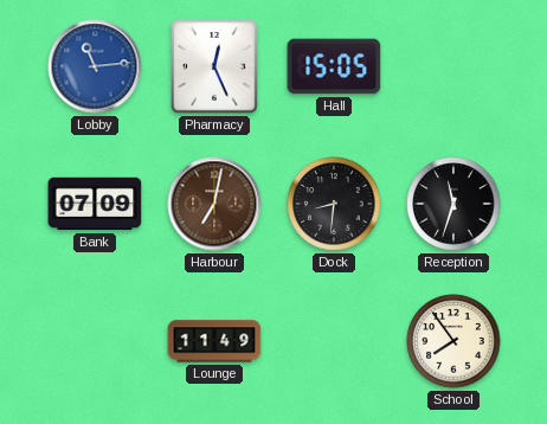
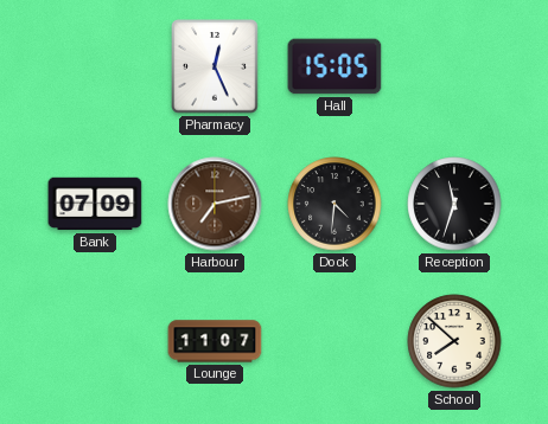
Lobby: 11:14 -> none (95, 66)
Harbour: 7:02 -> 7:13 (215, 204)
Dock: 8:31 -> 4:31 (334, 204)
Lounge: 11:49 -> 11:07 (215, 341)
School: 7:54 -> 7:52 (454, 341)
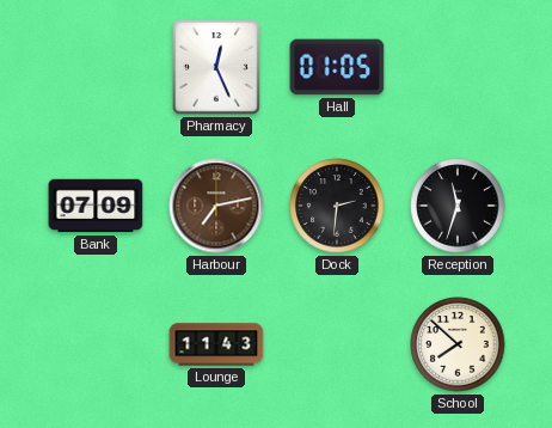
Hall: 15:05 -> 01:05 (337, 67)
Dock: 4:31 -> 2:31 (337, 206)
Lounge: 11:07 -> 11:43 (216, 344)
